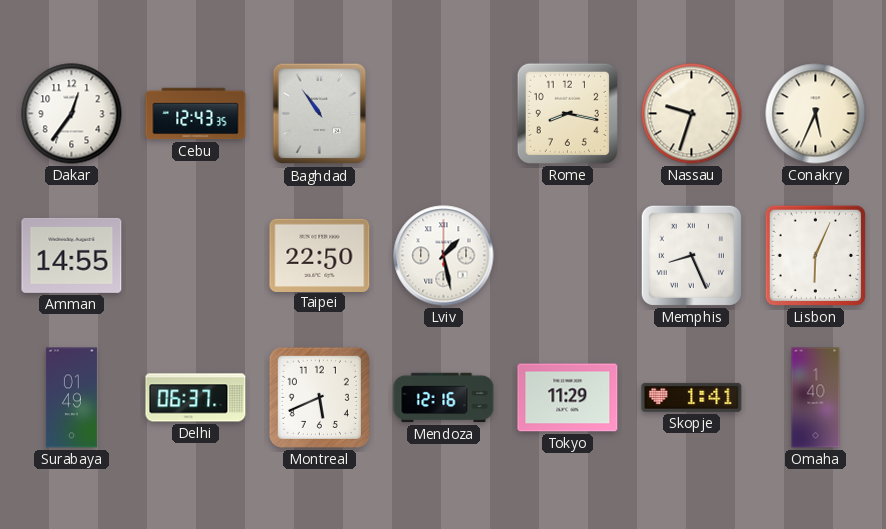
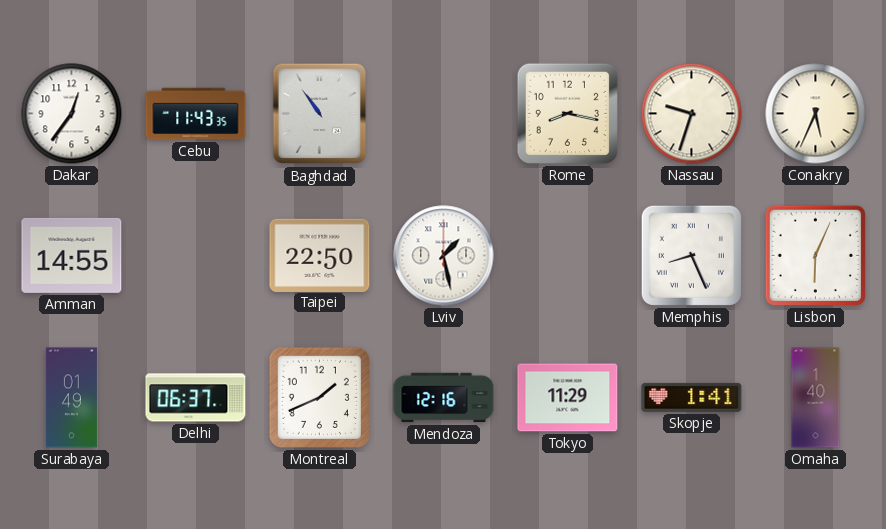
Cebu: 12:43 -> 11:43 (196, 114)
Montreal: 5:41 -> 1:41 (319, 397)
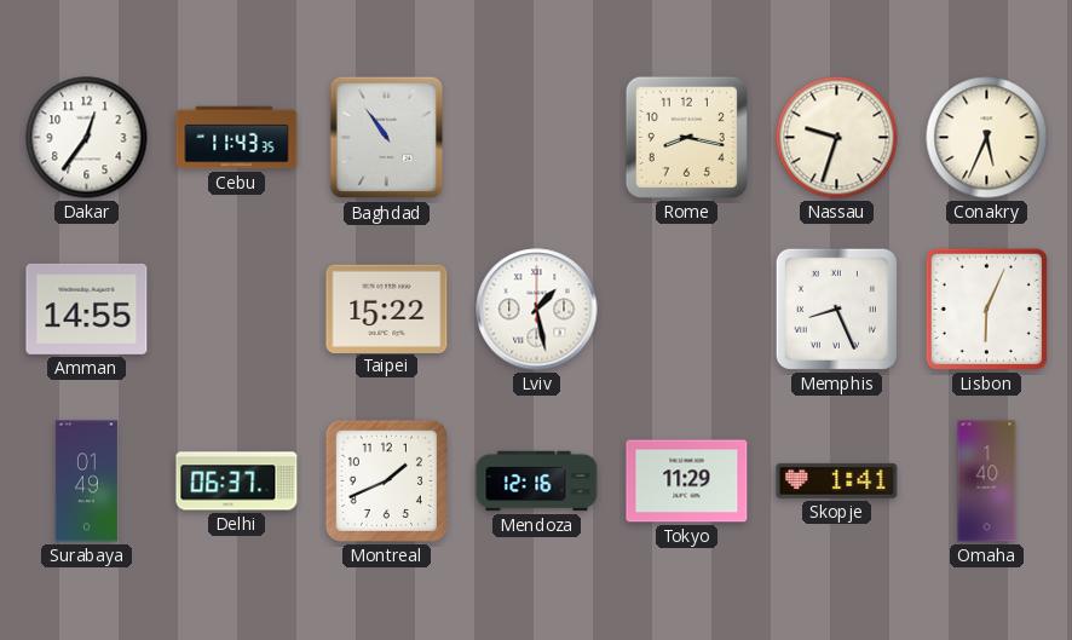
Taipei: 22:50 -> 15:22 (387, 309)
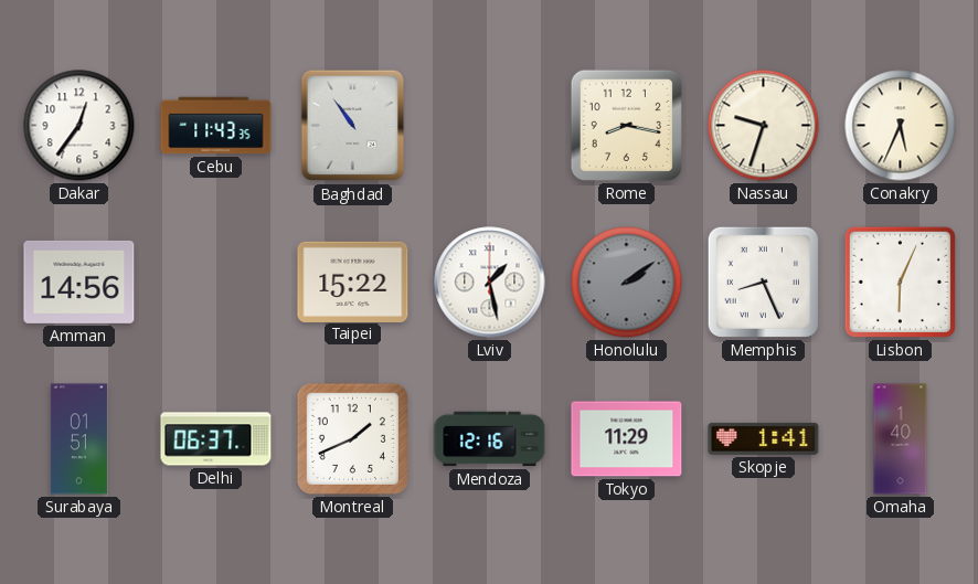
Amman: 14:55 -> 14:56 (79, 282)
Honolulu: none -> 2:09 (627, 283)
Surabaya: 01:49 -> 01:51 (78, 439)
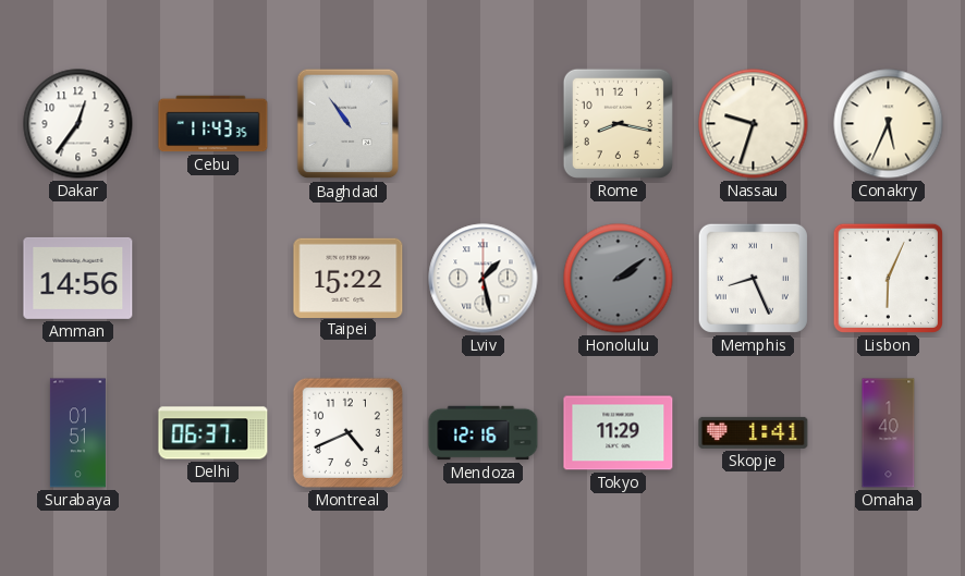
Montreal: 1:41 -> 4:41 (347, 432)
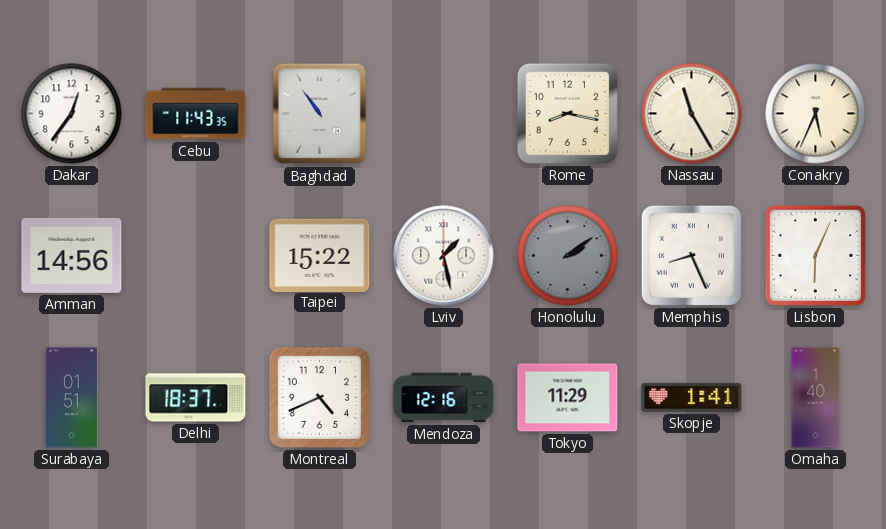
Nassau: 9:33 -> 11:25 (692, 114)
Delhi: 06:37 -> 18:37 (196, 398)
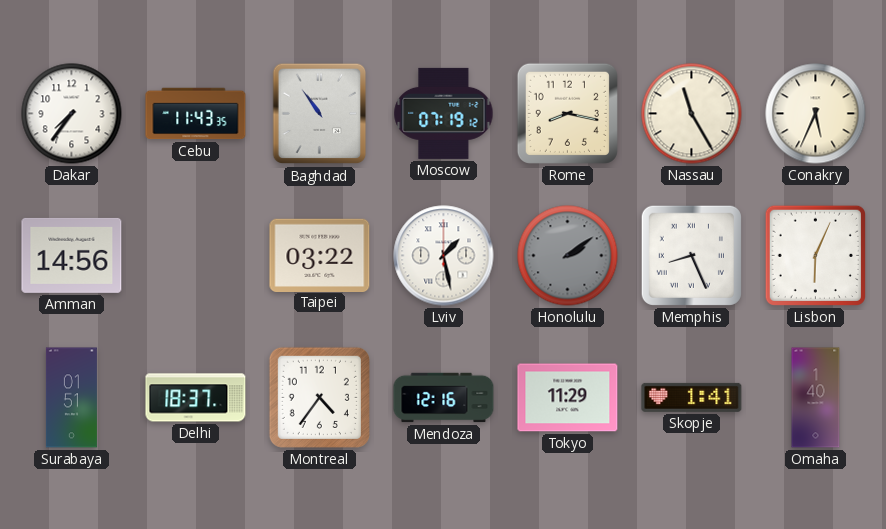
Dakar: 12:36 -> 7:36 (72, 114)
Moscow: none -> 07:19 (444, 113)
Taipei: 15:22 -> 03:22 (320, 255)
Montreal: 4:41 -> 4:36 (319, 397)
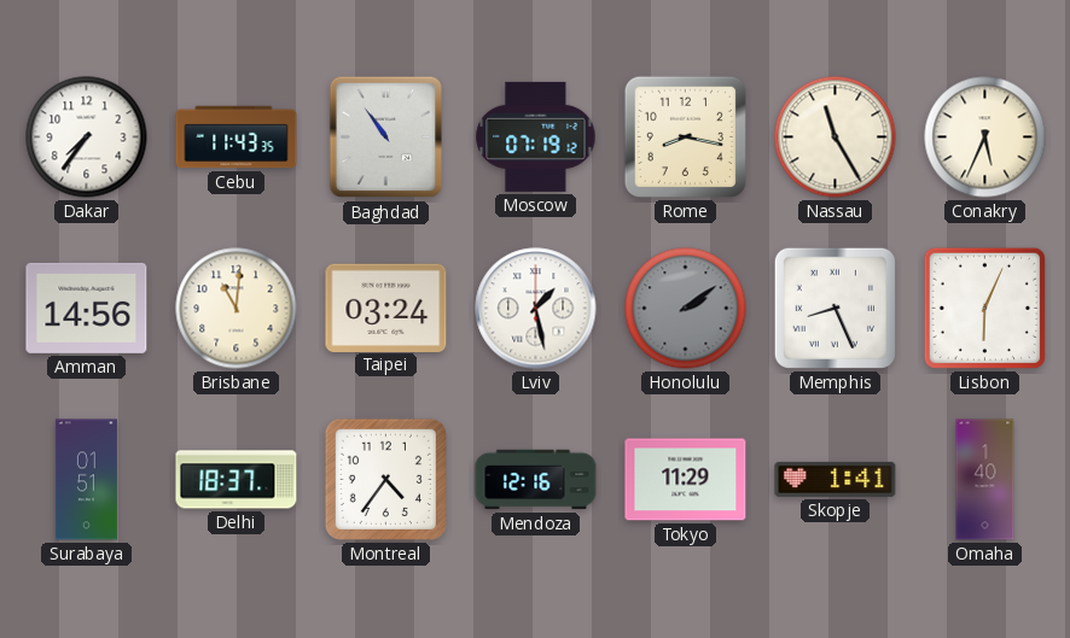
Brisbane: none -> 11:01 (237, 309)
Taipei: 03:22 -> 03:24 (386, 308)
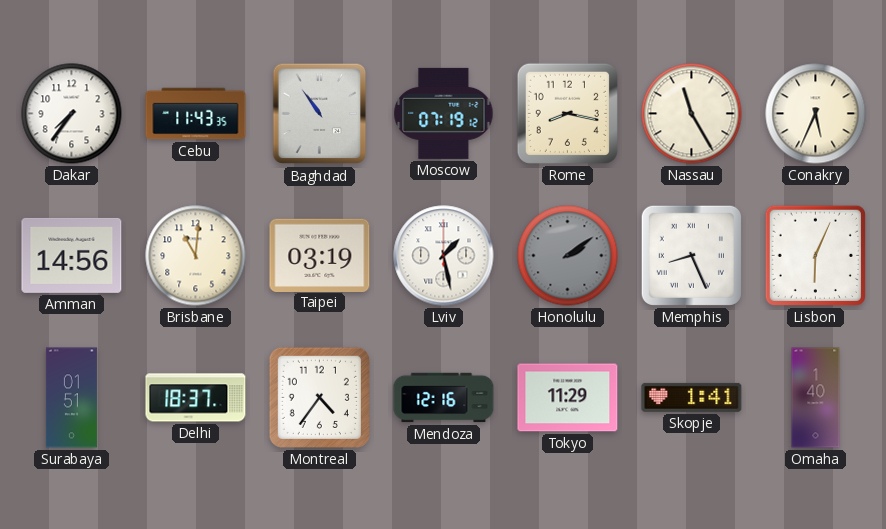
Taipei: 03:24 -> 03:19 (320, 255)
